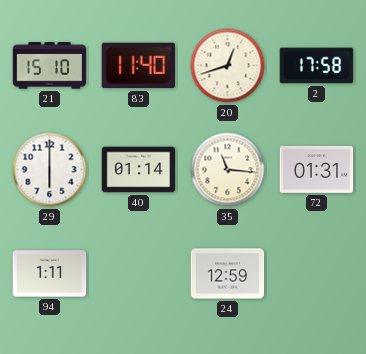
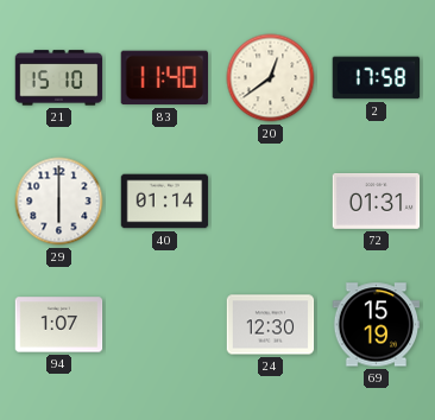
20: 12:42 -> 12:39 (271, 78)
35: 11:16 -> none (228, 170)
94: 1:11 -> 1:07 (59, 325)
24: 12:59 -> 12:30 (271, 325)
69: none -> 15:19 (377, 325)
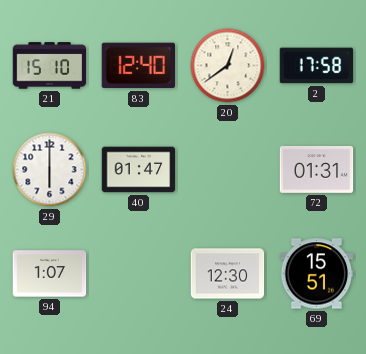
83: 11:40 -> 12:40 (138, 66)
40: 01:14 -> 01:47 (139, 170)
69: 15:19 -> 15:51 (317, 274)
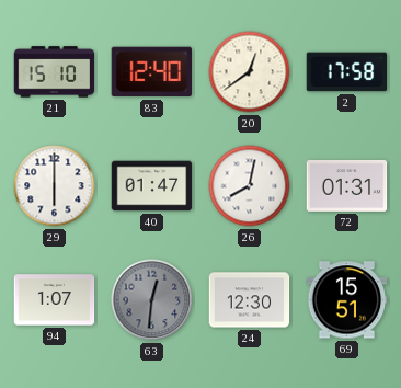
26: none -> 8:02 (250, 186)
63: none -> 12:31 (152, 300)
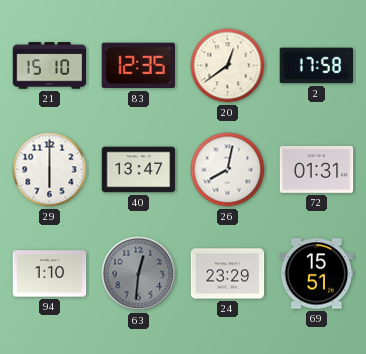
83: 12:40 -> 12:35 (138, 66)
40: 01:47 -> 13:47 (139, 170)
94: 1:07 -> 1:10 (50, 274)
24: 12:30 -> 23:29 (228, 274)
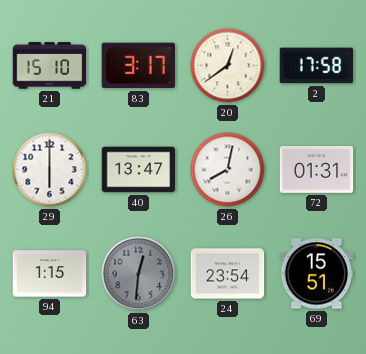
83: 12:35 -> 3:17 (138, 66)
94: 1:10 -> 1:15 (50, 274)
24: 23:29 -> 23:54 (228, 274)
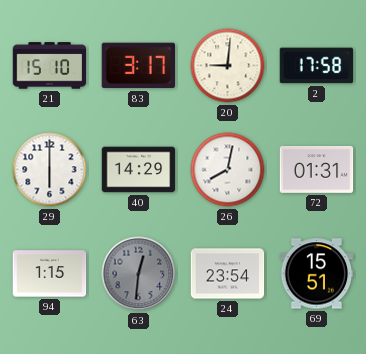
20: 12:39 -> 9:01 (228, 66)
40: 13:47 -> 14:29 (139, 170)
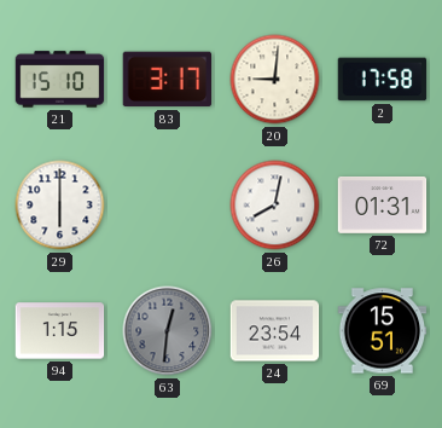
40: 14:29 -> none (139, 170)
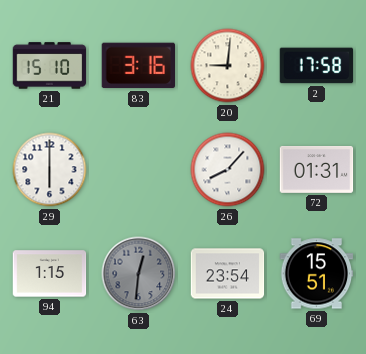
83: 3:17 -> 3:16 (138, 66)
26: 8:02 -> 8:07 (228, 170)
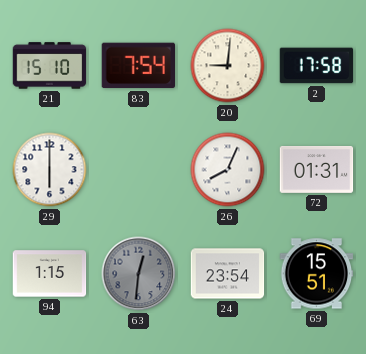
83: 3:16 -> 7:54 (138, 66)
26: 8:07 -> 8:04 (228, 170)
